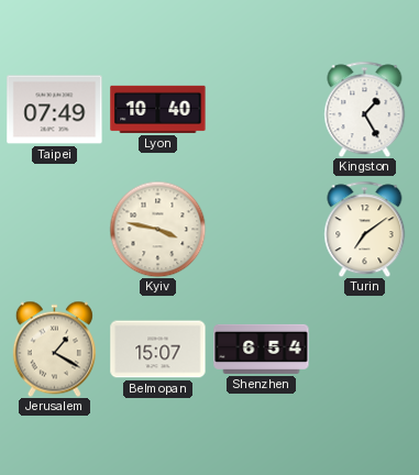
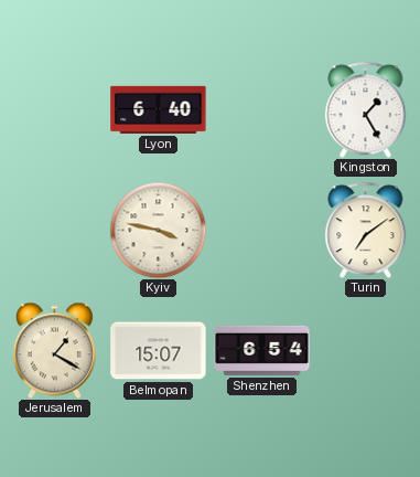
Taipei: 07:49 -> none (55, 110)
Lyon: 10:40 -> 6:40 (159, 109)
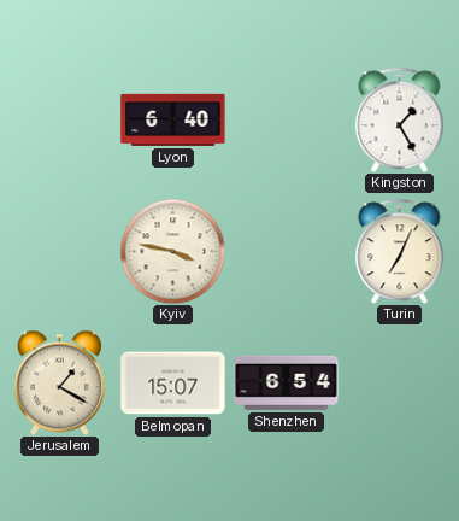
Turin: 7:09 -> 7:04 (400, 251)
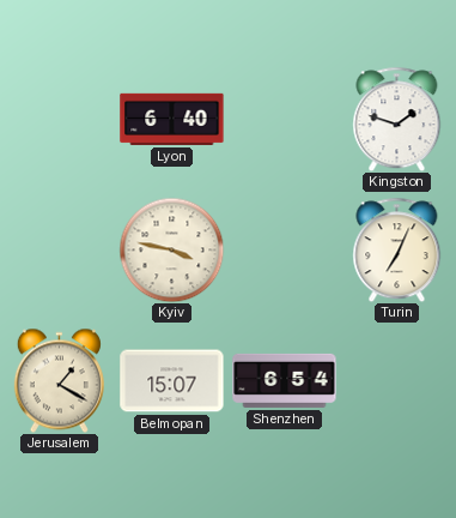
Kingston: 1:25 -> 1:48 (397, 119)
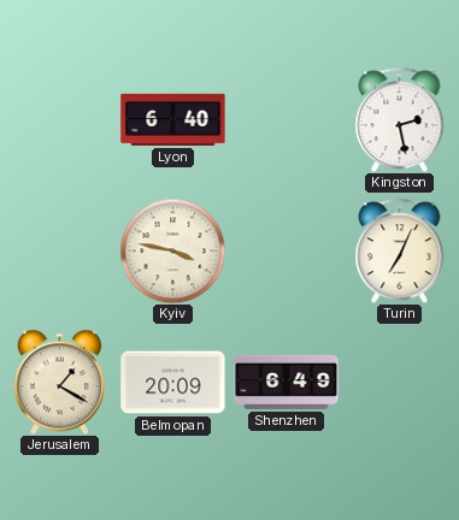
Kingston: 1:48 -> 2:28 (400, 119)
Belmopan: 15:07 -> 20:09 (173, 383)
Shenzhen: 6:54 -> 6:49 (287, 382)
